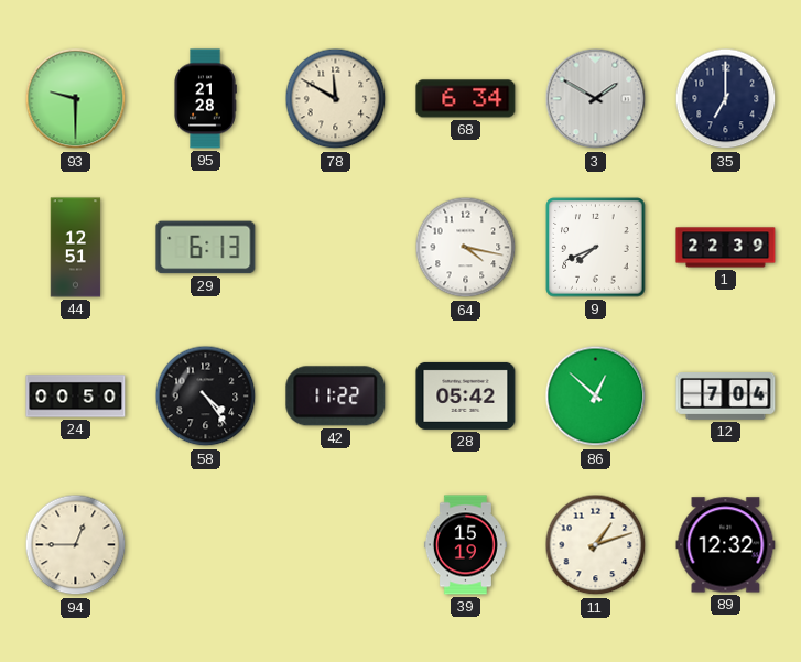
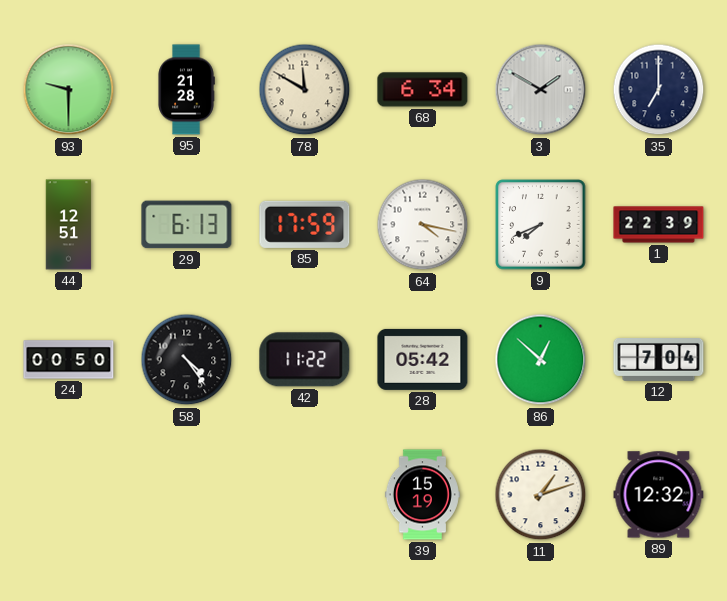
85: none -> 17:59 (305, 224)
94: 12:45 -> none (76, 545)
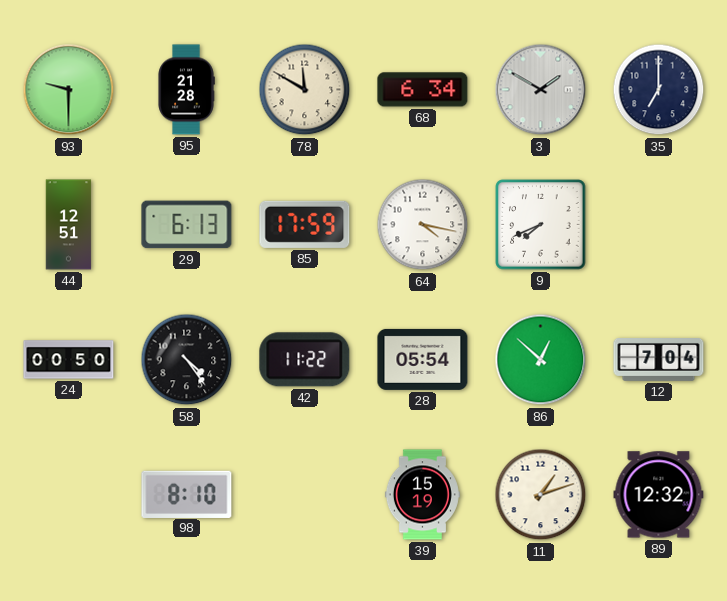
1: 22:39 -> none (659, 225)
28: 05:42 -> 05:54 (423, 359)
98: none -> 8:10 (187, 494)
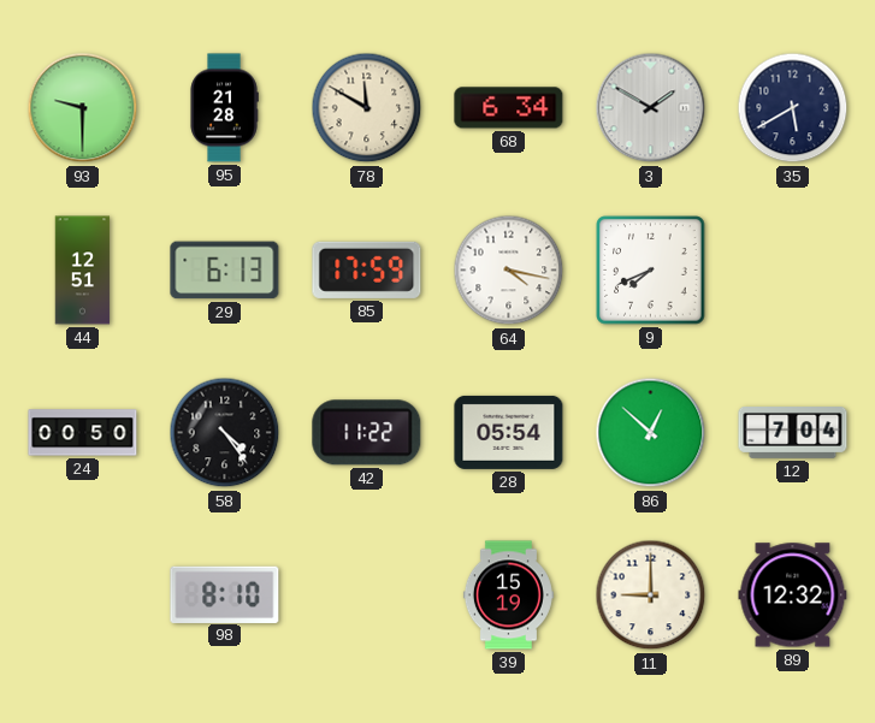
35: 7:00 -> 5:40 (793, 108)
11: 1:12 -> 9:00 (651, 595)
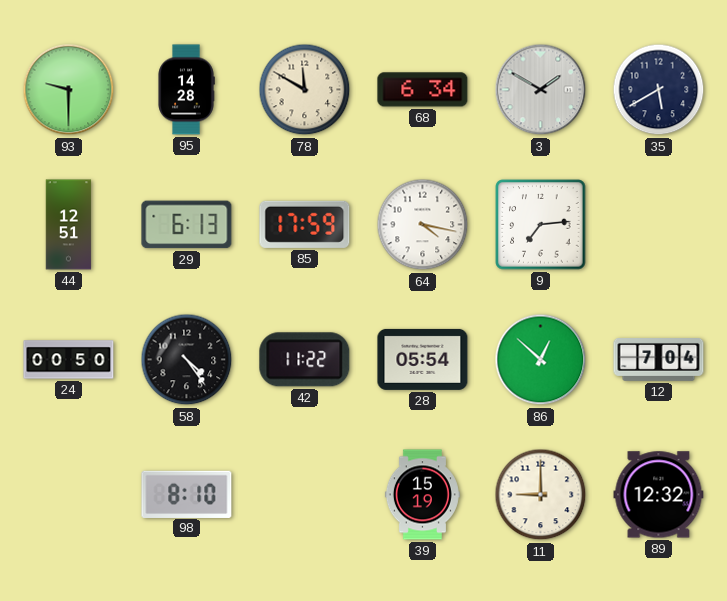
95: 21:28 -> 14:28 (186, 90)
9: 7:41 -> 7:14 (541, 225)
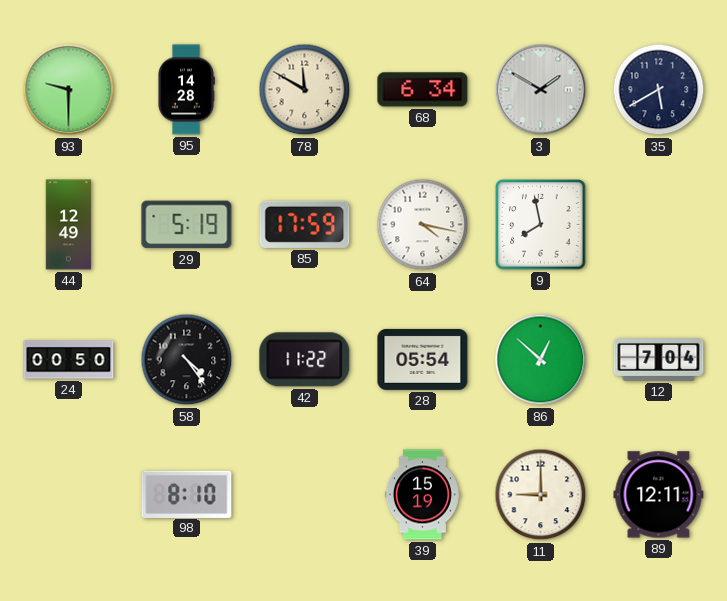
44: 12:51 -> 12:49 (69, 225)
29: 6:13 -> 5:19 (187, 225)
9: 7:14 -> 7:58 (541, 225)
89: 12:32 -> 12:11 (659, 495)
